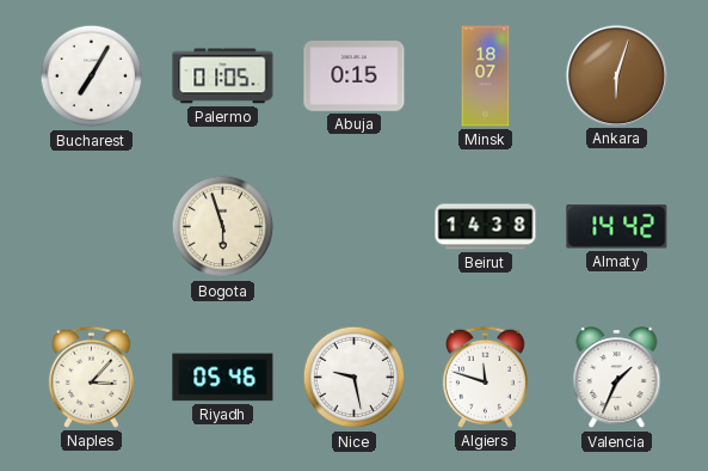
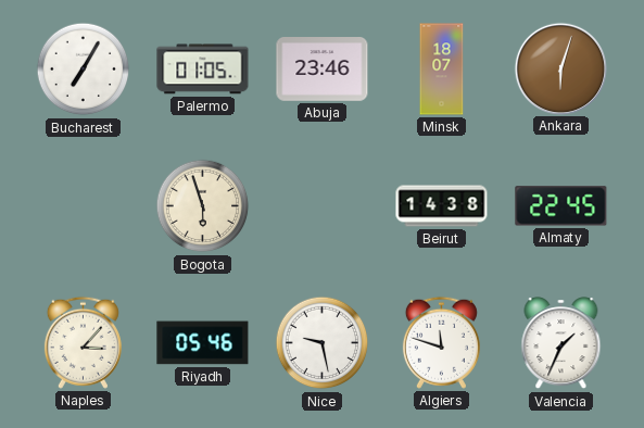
Abuja: 0:15 -> 23:46 (323, 70)
Almaty: 14:42 -> 22:45 (561, 206)
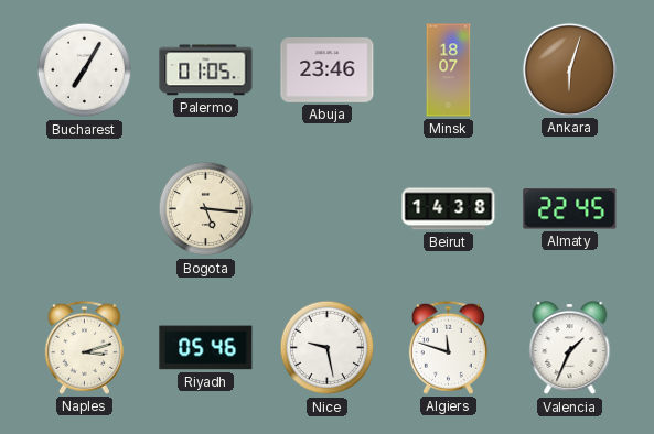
Bogota: 5:57 -> 5:16 (206, 209)
Naples: 3:07 -> 3:12 (84, 347)
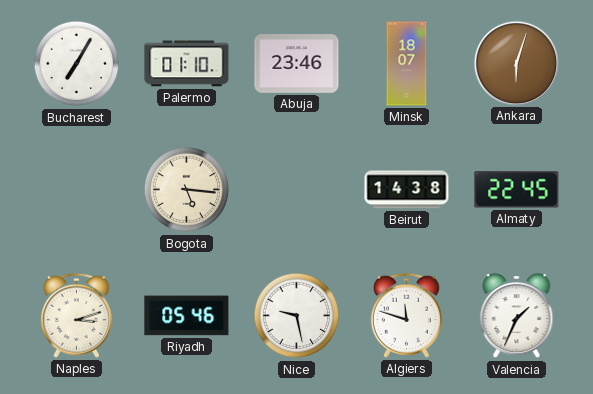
Palermo: 01:05 -> 01:10 (187, 64)
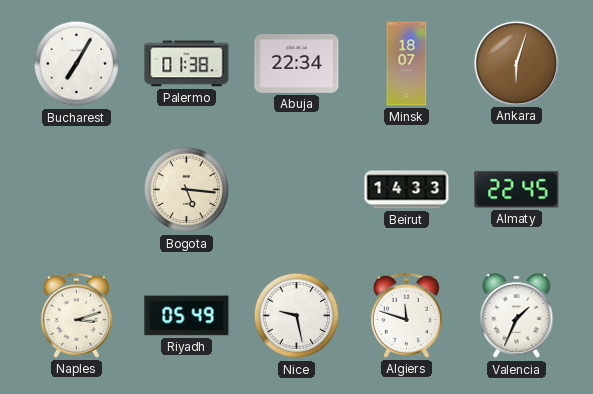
Palermo: 01:10 -> 01:38 (187, 64)
Abuja: 23:46 -> 22:34 (297, 64)
Beirut: 14:38 -> 14:33 (407, 190)
Riyadh: 05:46 -> 05:49 (187, 316)
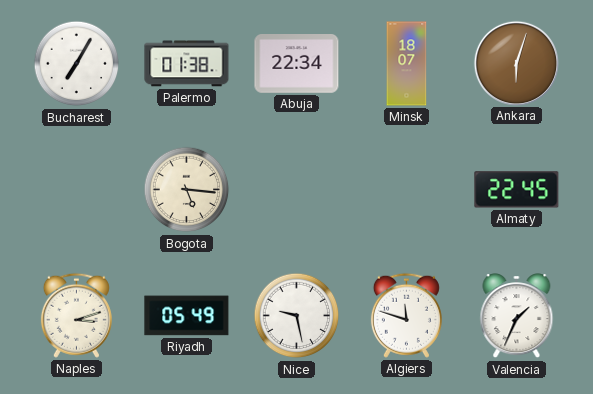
Beirut: 14:33 -> none (407, 190)
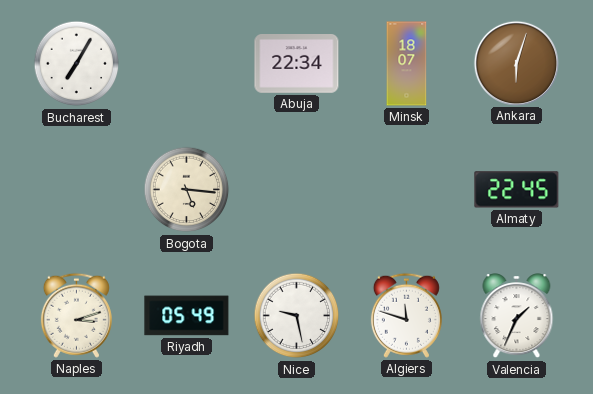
Palermo: 01:38 -> none (187, 64)
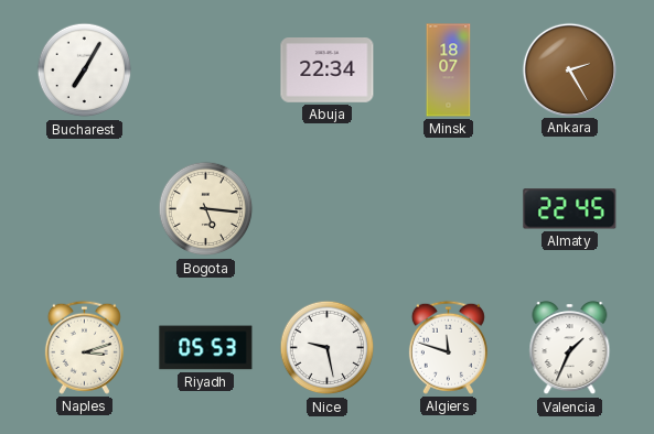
Ankara: 6:03 -> 2:25 (569, 69)
Riyadh: 05:49 -> 05:53 (206, 348)
